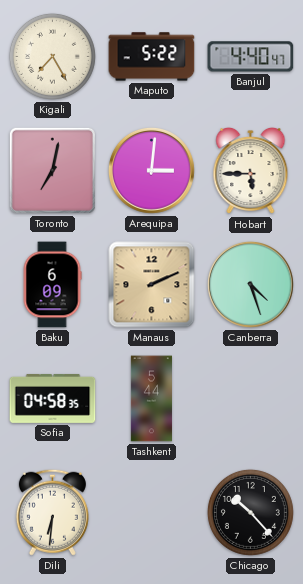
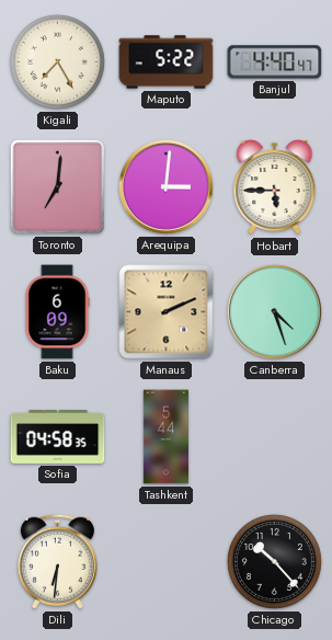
Toronto: 7:02 -> 7:01 (57, 186)
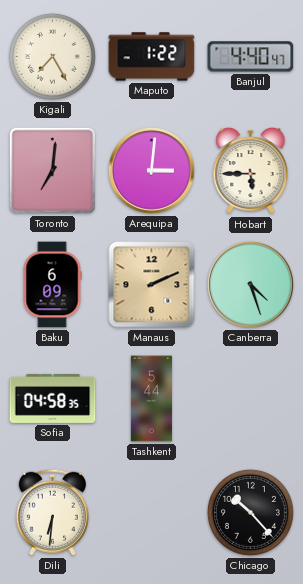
Maputo: 5:22 -> 1:22 (152, 57)
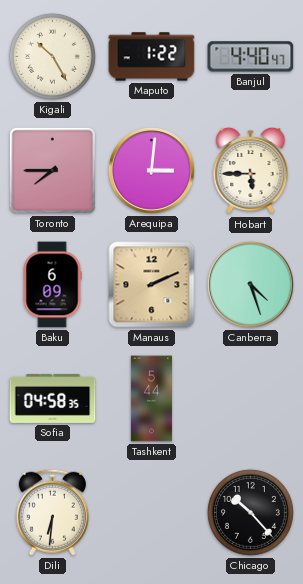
Kigali: 7:25 -> 10:25 (52, 56)
Toronto: 7:01 -> 7:45 (52, 170)
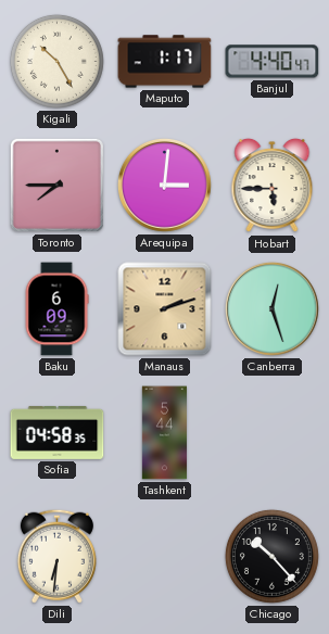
Maputo: 1:22 -> 1:17 (165, 62)
Manaus: 2:11 -> 2:12 (165, 309)
Canberra: 4:27 -> 12:27 (271, 308)
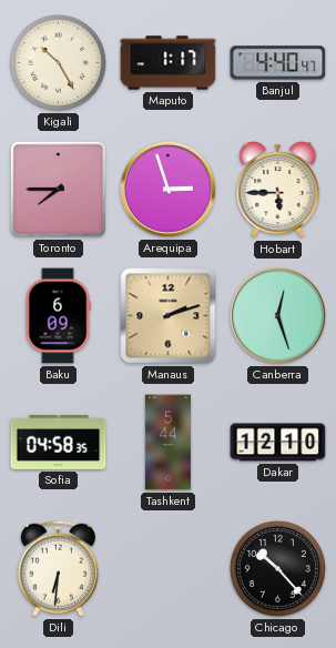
Arequipa: 3:01 -> 2:57 (167, 189)
Dakar: none -> 12:10 (278, 443)
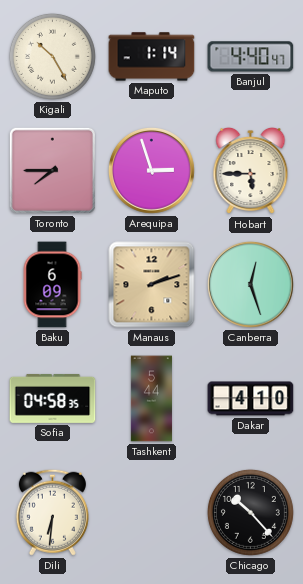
Maputo: 1:17 -> 1:14 (152, 57)
Dakar: 12:10 -> 4:10 (251, 399)
